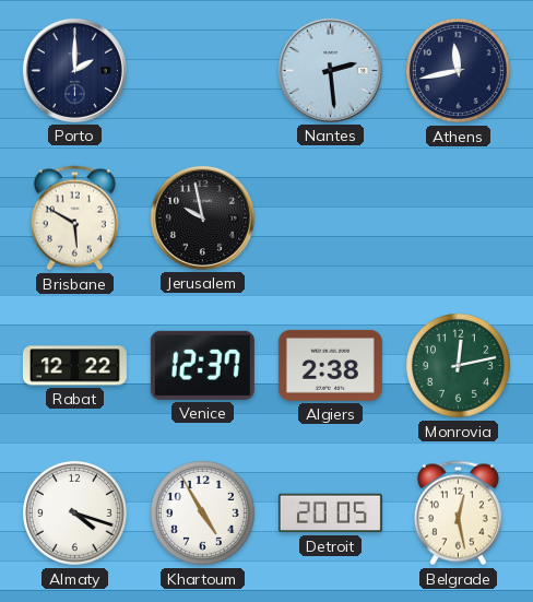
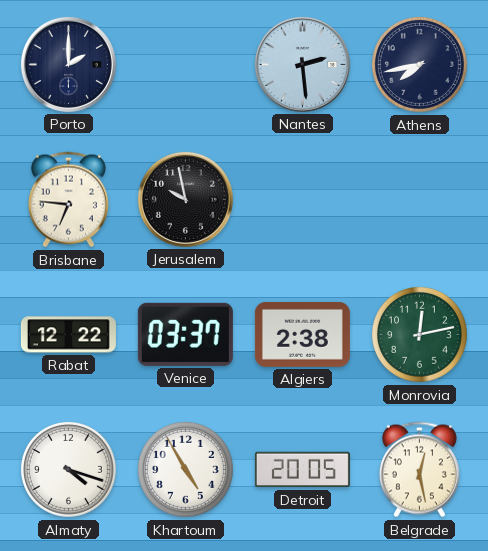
Athens: 11:43 -> 7:43 (419, 64)
Brisbane: 5:50 -> 6:46 (68, 200)
Venice: 12:37 -> 03:37 (185, 334)
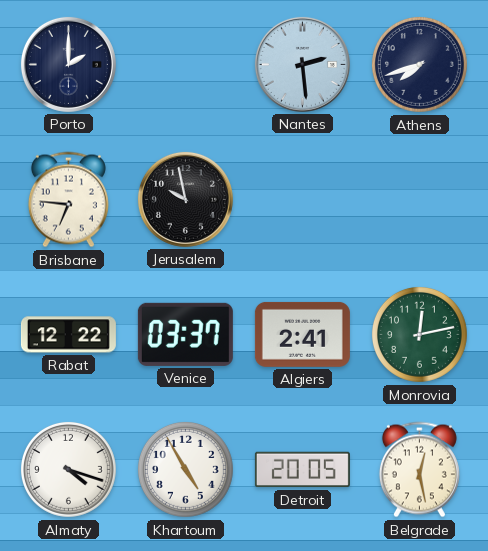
Athens: 7:43 -> 7:42 (419, 64)
Algiers: 2:38 -> 2:41 (302, 334)
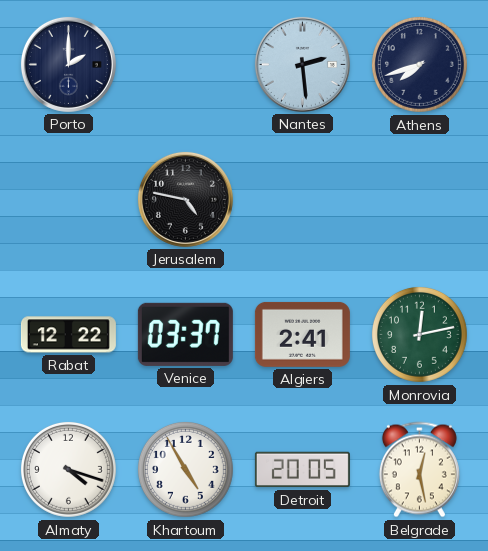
Brisbane: 6:46 -> none (68, 200)
Jerusalem: 9:58 -> 4:47 (185, 199)
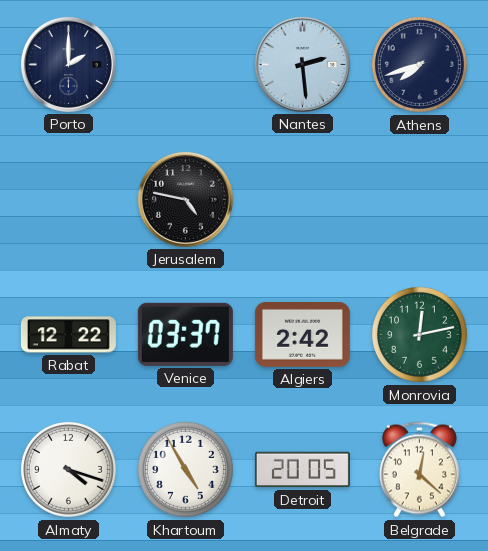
Algiers: 2:41 -> 2:42 (302, 334)
Belgrade: 12:28 -> 12:22 (419, 470)
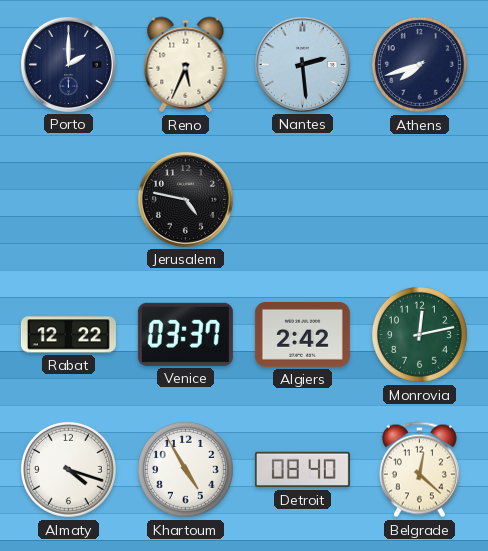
Reno: none -> 5:34 (186, 65)
Detroit: 20:05 -> 08:40 (302, 470)
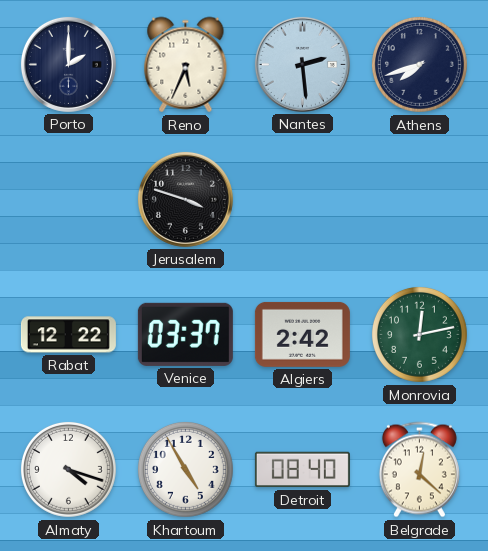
Jerusalem: 4:47 -> 3:48 (185, 199)
